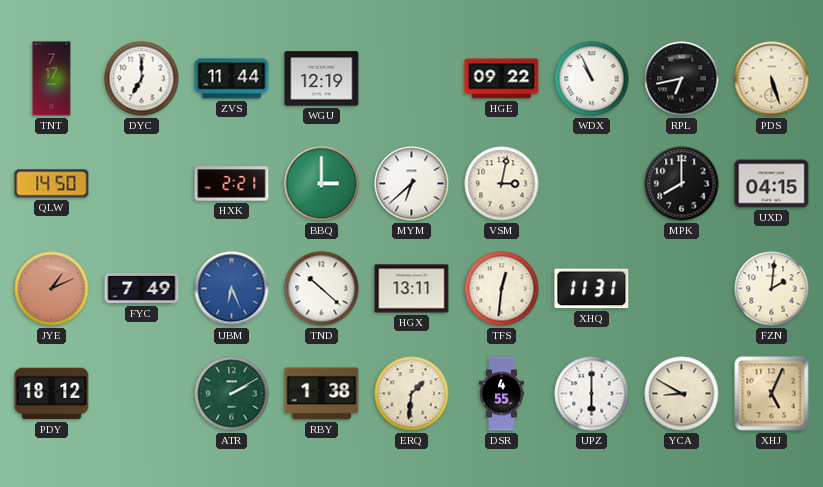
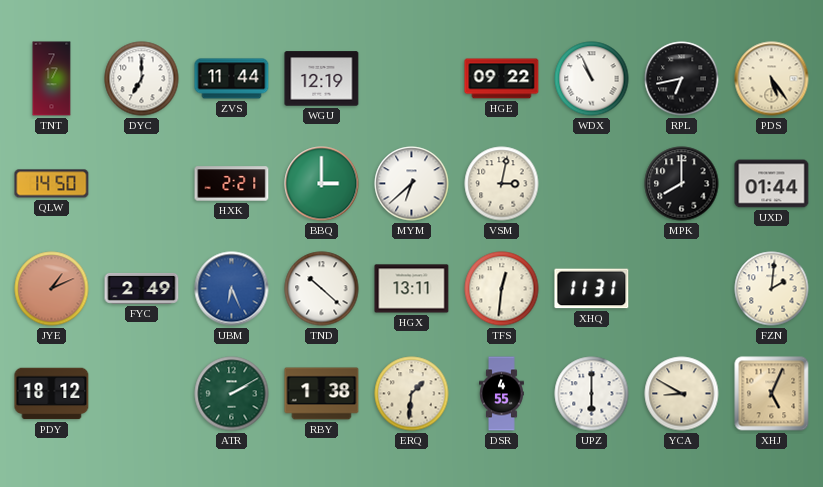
PDS: 5:27 -> 5:24 (772, 79)
UXD: 04:15 -> 01:44 (772, 184)
FYC: 7:49 -> 2:49 (142, 288)
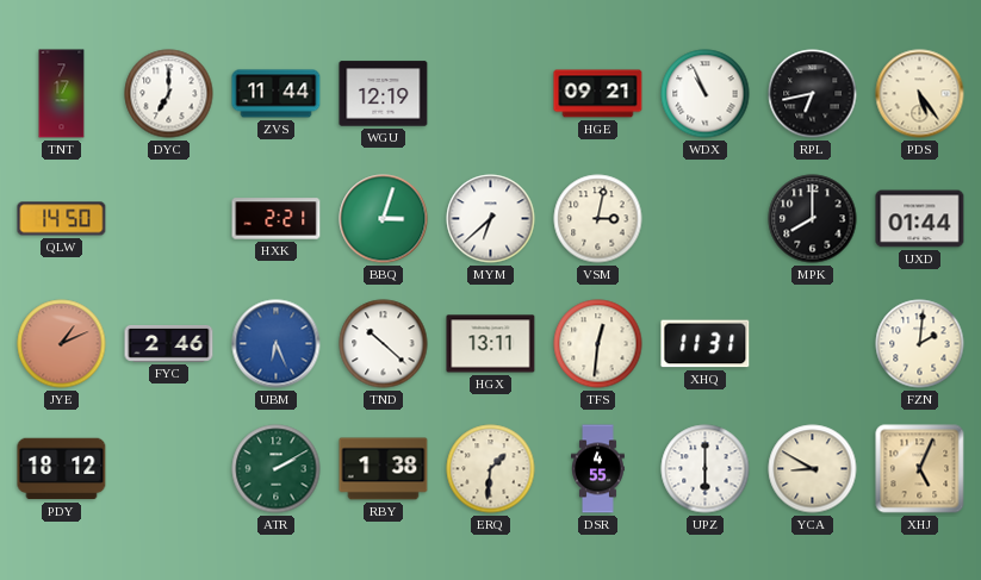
HGE: 09:22 -> 09:21 (598, 94)
BBQ: 3:00 -> 3:03 (384, 219)
FYC: 2:49 -> 2:46 (169, 343)
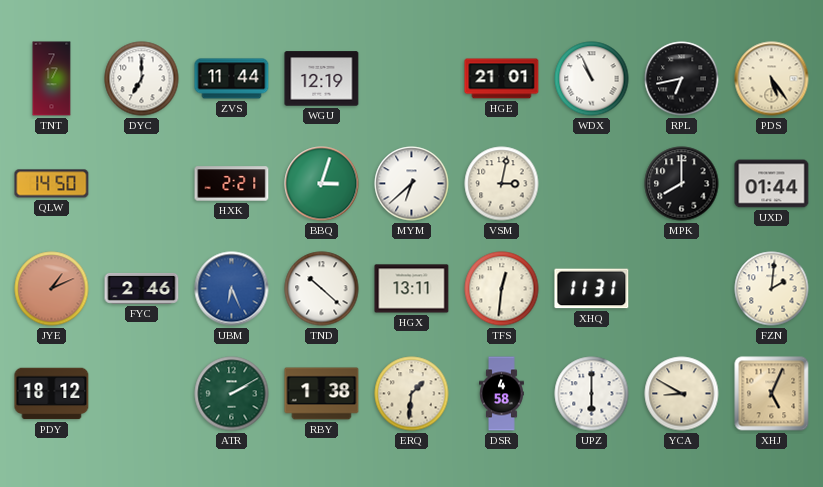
HGE: 09:21 -> 21:01 (502, 79)
DSR: 4:55 -> 4:58 (502, 394)
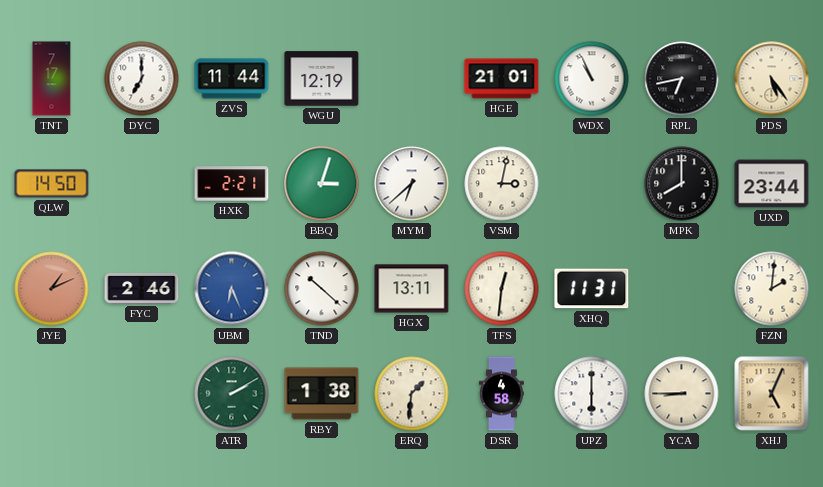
UXD: 01:44 -> 23:44 (772, 184)
PDY: 18:12 -> none (52, 394)
YCA: 8:50 -> 8:45 (682, 394)
